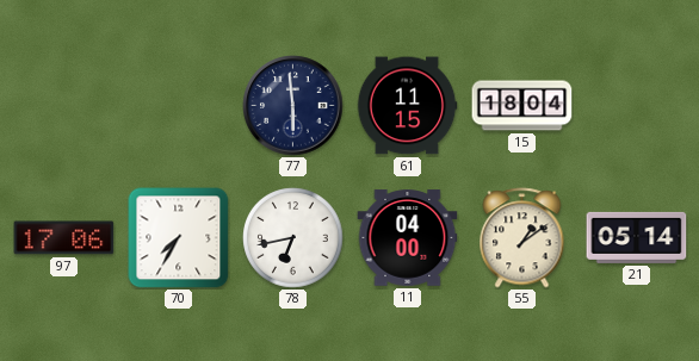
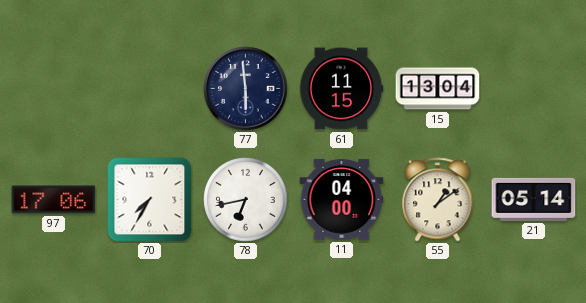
15: 18:04 -> 13:04 (438, 89)
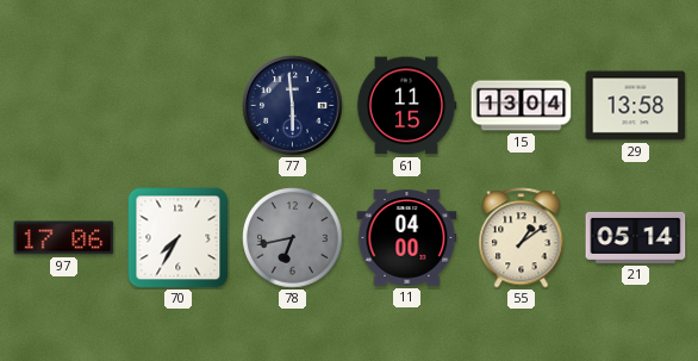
29: none -> 13:58 (636, 106)
78 dial: white -> grey (293, 238)
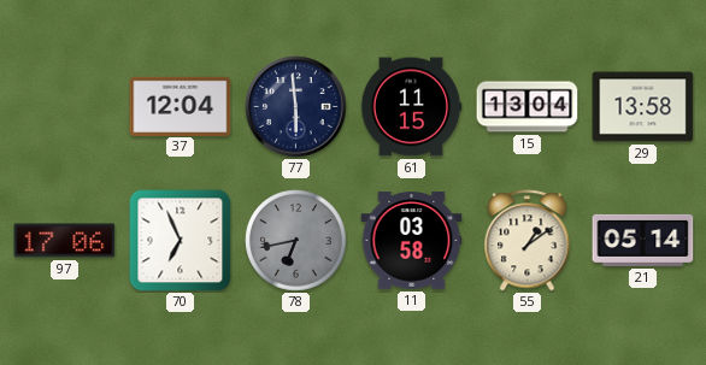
37: none -> 12:04 (181, 106)
70: 7:35 -> 6:56 (181, 241)
11: 04:00 -> 03:58 (412, 241)
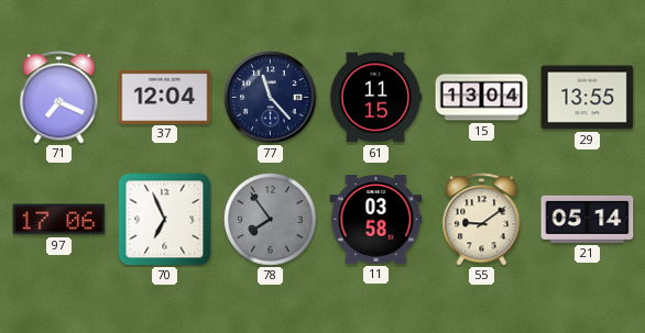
71: none -> 7:19 (59, 98)
77: 5:59 -> 11:23 (271, 98)
29: 13:58 -> 13:55 (588, 98)
78: 6:43 -> 7:54 (271, 220)
55: 1:09 -> 9:09 (482, 220)
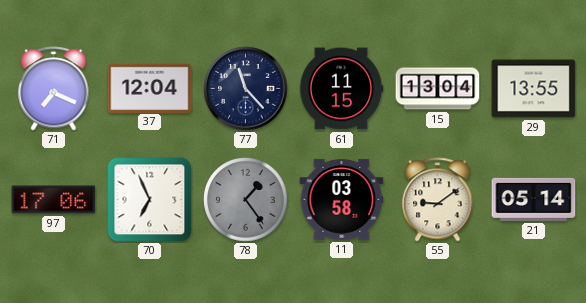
78: 7:54 -> 1:24 (246, 200)
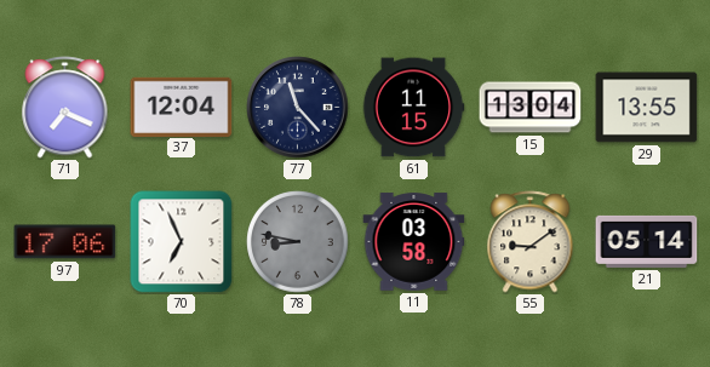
78: 1:24 -> 8:47 (298, 242)
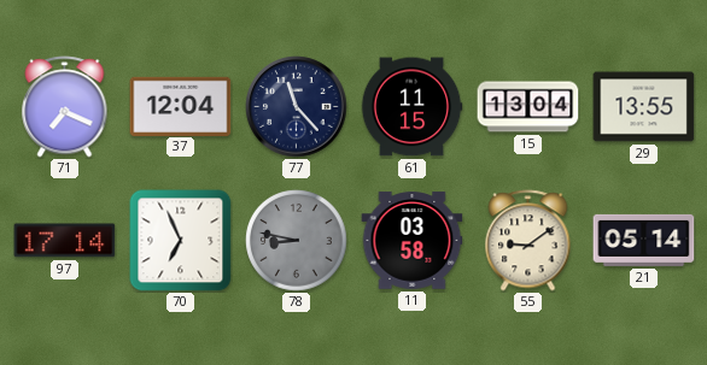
97: 17:06 -> 17:14 (65, 241)
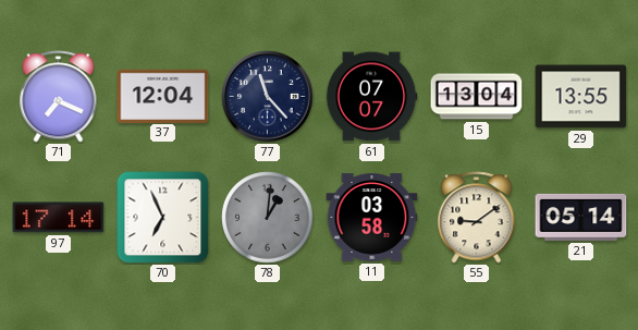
61: 11:15 -> 07:07 (371, 97)
78: 8:47 -> 1:01 (268, 218)
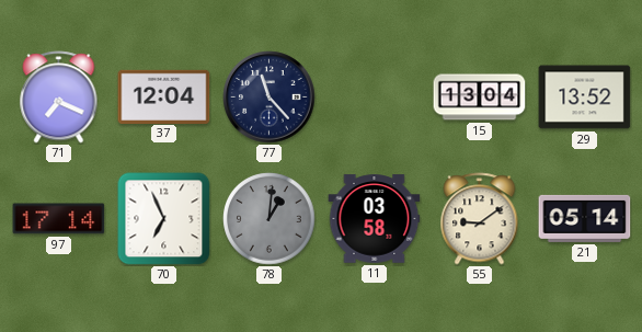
61: 07:07 -> none (371, 97)
29: 13:55 -> 13:52 (585, 98)
